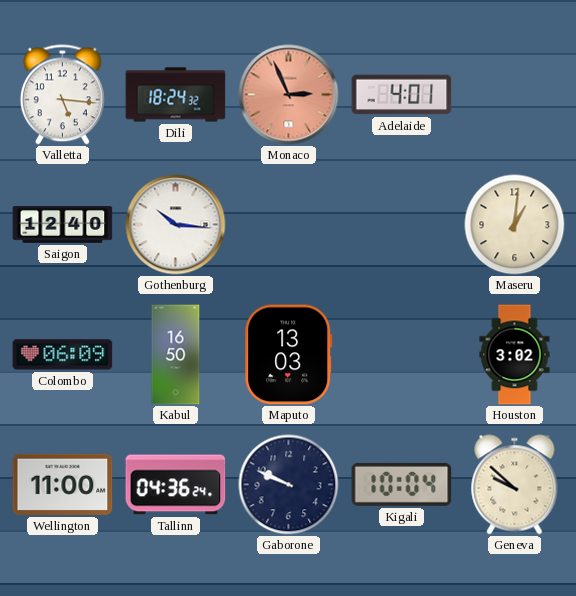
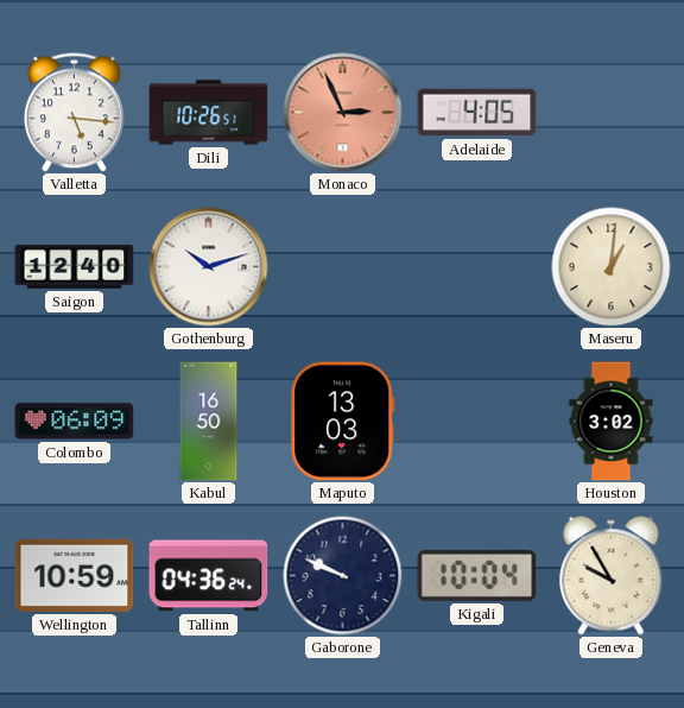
Dili: 18:24 -> 10:26 (209, 113)
Adelaide: 4:01 -> 4:05 (477, 113)
Gothenburg: 10:16 -> 10:12 (209, 267)
Wellington: 11:00 -> 10:59 (75, 575)
Geneva: 9:52 -> 9:55 (612, 576)
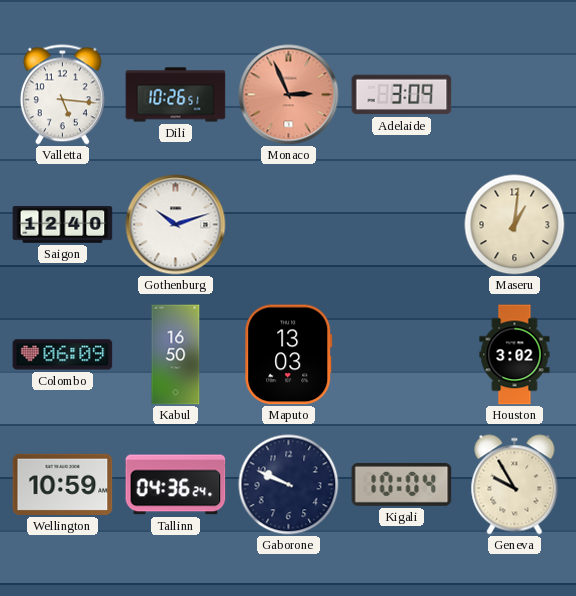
Adelaide: 4:05 -> 3:09 (402, 95)
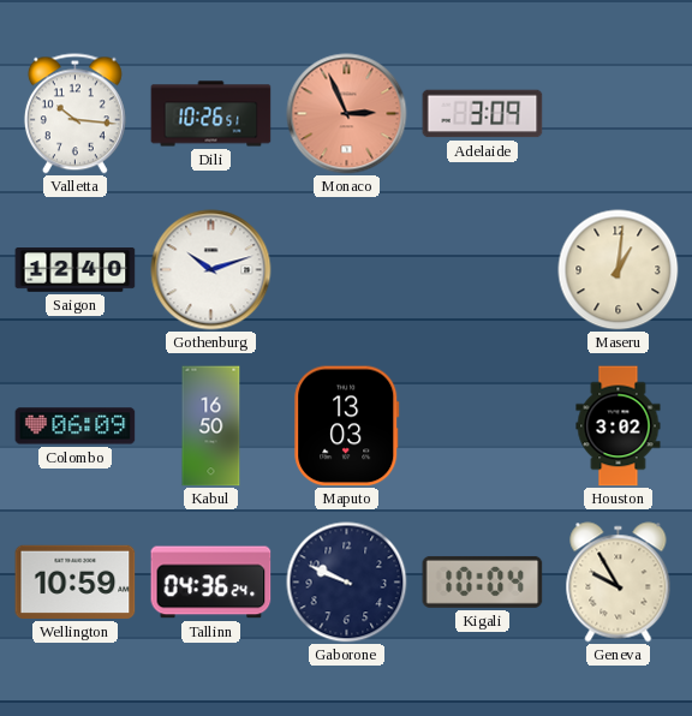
Valletta: 5:16 -> 10:16 (74, 114)
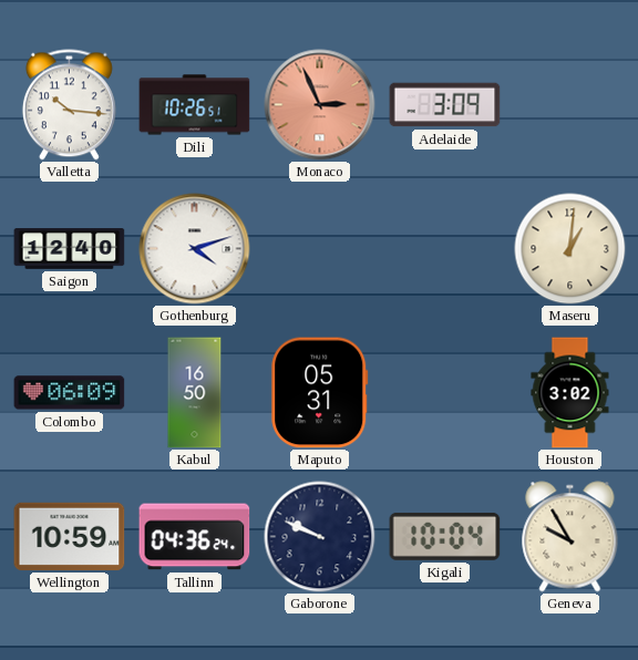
Gothenburg: 10:12 -> 4:12 (195, 249)
Maputo: 13:03 -> 05:31 (320, 393)
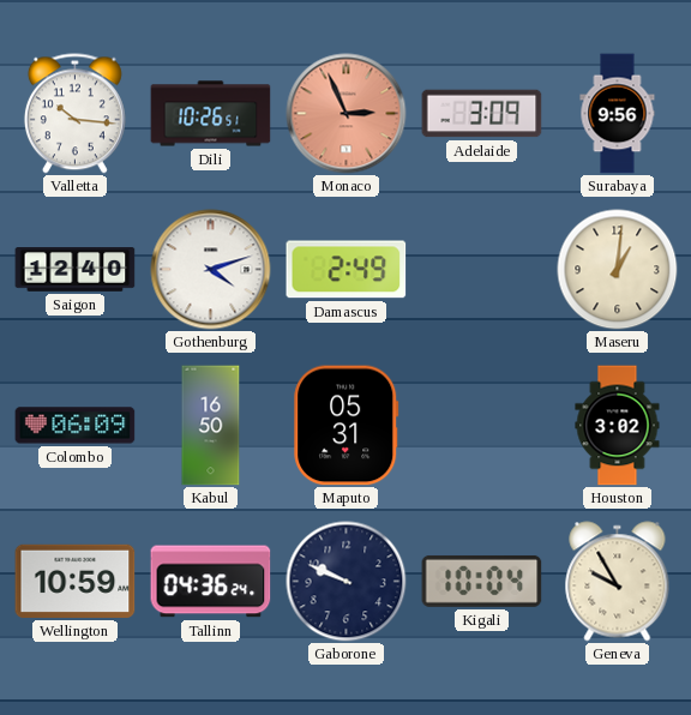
Surabaya: none -> 9:56 (618, 114)
Damascus: none -> 2:49 (347, 270)
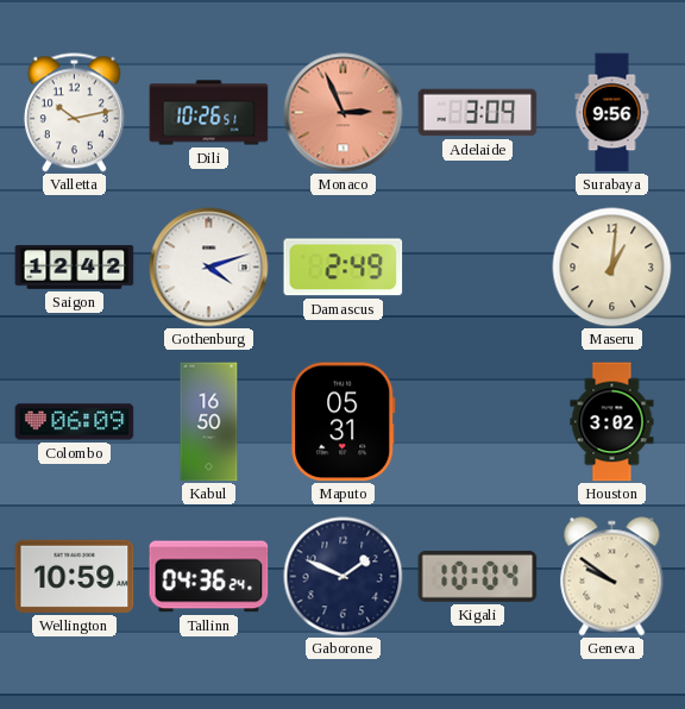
Valletta: 10:16 -> 10:13 (74, 113)
Saigon: 12:40 -> 12:42 (75, 268)
Gaborone: 9:49 -> 1:49 (344, 577)
Geneva: 9:55 -> 9:51 (612, 577)
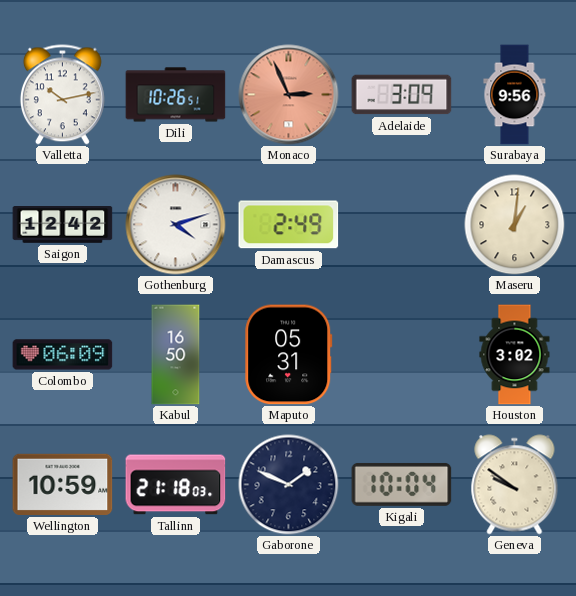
Tallinn: 04:36 -> 21:18 (176, 485)
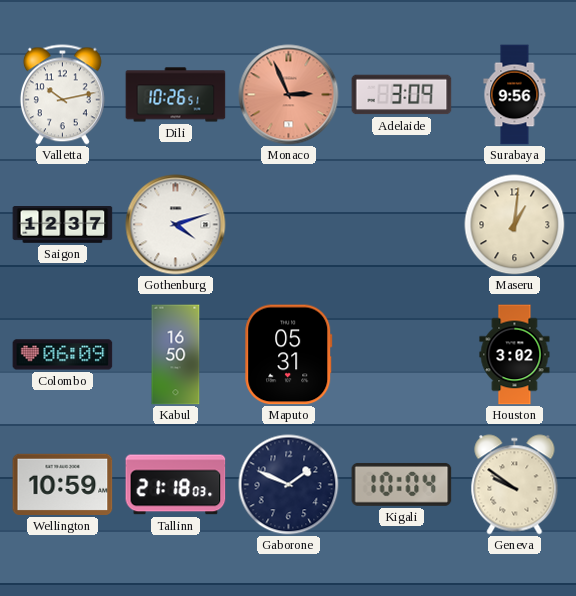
Saigon: 12:42 -> 12:37 (63, 225)
Damascus: 2:49 -> none (289, 225)
